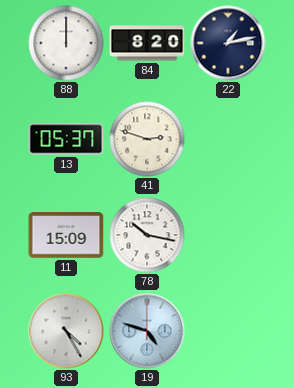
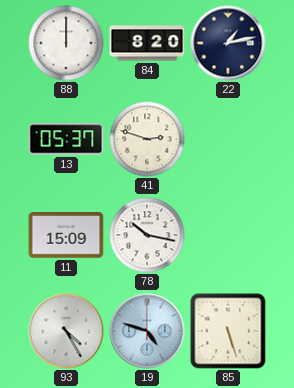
85: none -> 5:27 (228, 331)
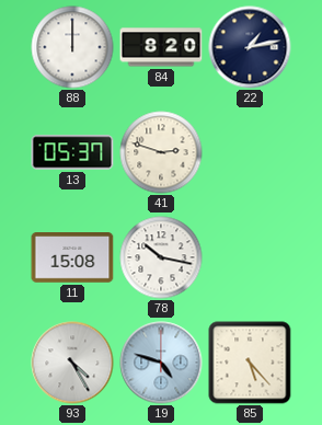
11: 15:09 -> 15:08 (72, 257)
85: 5:27 -> 5:23 (250, 363)
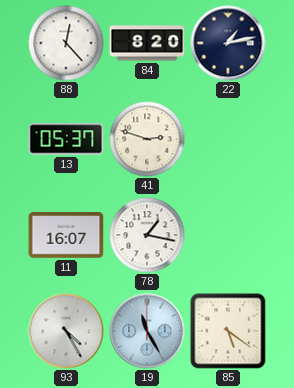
88: 12:00 -> 12:23 (66, 43)
11: 15:08 -> 16:07 (66, 235)
78: 10:17 -> 1:17 (147, 235)
19: 4:48 -> 11:25 (147, 331)
85: 5:23 -> 5:21 (228, 331)
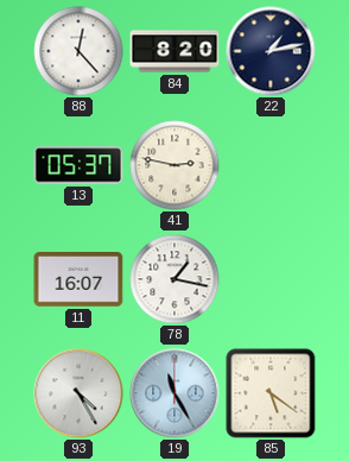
41: 2:48 -> 2:47 (174, 165)
